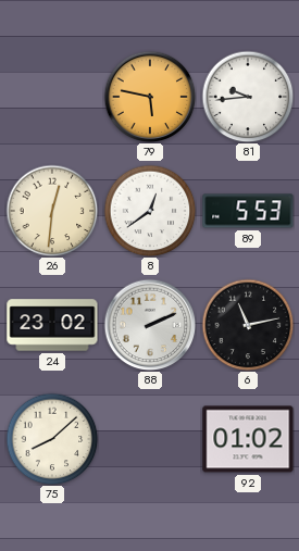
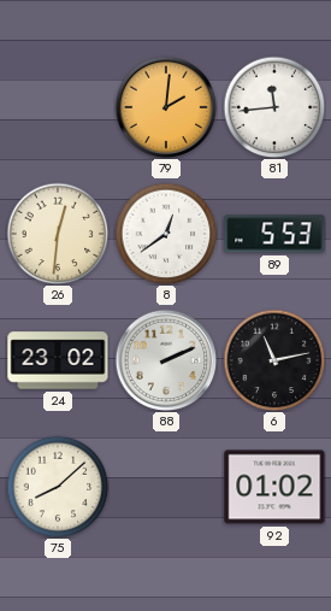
79: 5:47 -> 2:01 (166, 107)
81: 9:44 -> 11:44 (274, 107)
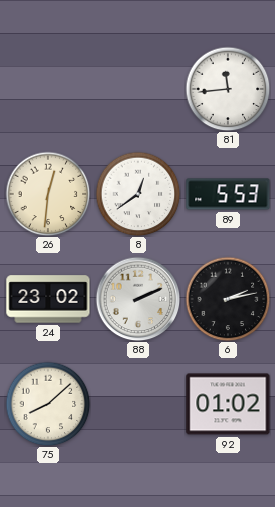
79: 2:01 -> none (166, 107)
6: 11:13 -> 2:13 (228, 299)
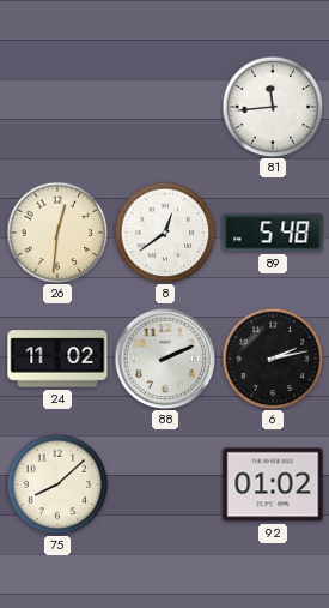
89: 5:53 -> 5:48 (273, 233)
24: 23:02 -> 11:02 (57, 359)
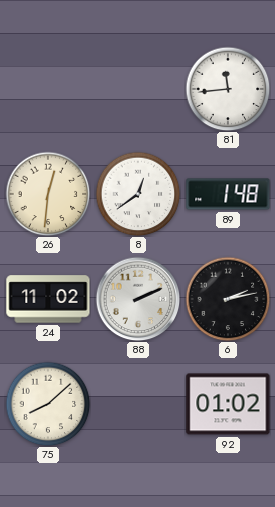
89: 5:48 -> 1:48 (228, 194)
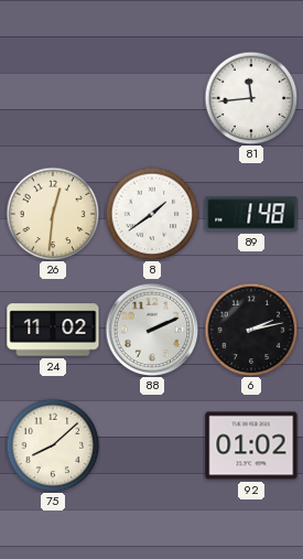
8: 12:39 -> 1:39 (152, 214)
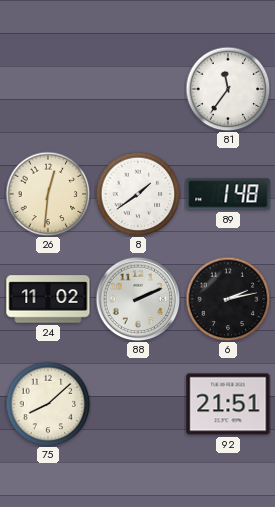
81: 11:44 -> 11:36 (228, 89)
92: 01:02 -> 21:51 (228, 404)
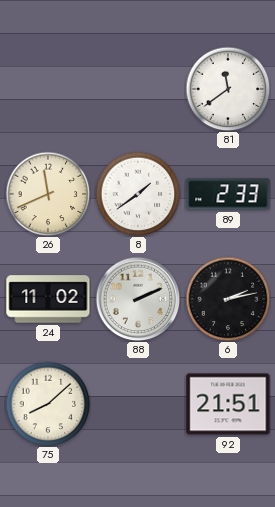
81: 11:36 -> 11:39 (228, 89)
26: 12:31 -> 11:41 (48, 194)
89: 1:48 -> 2:33 (228, 194)
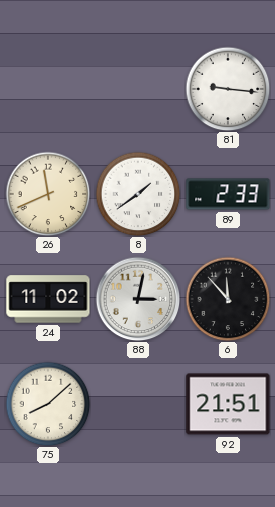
81: 11:39 -> 9:16 (228, 89)
88: 2:11 -> 3:02 (138, 299)
6: 2:13 -> 11:53 (228, 299)
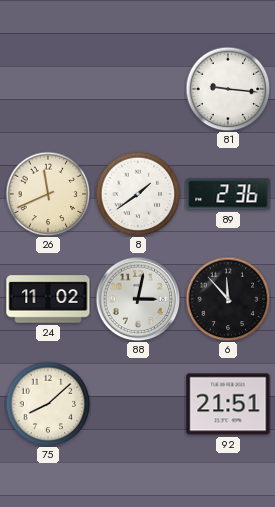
89: 2:33 -> 2:36 (228, 194)
